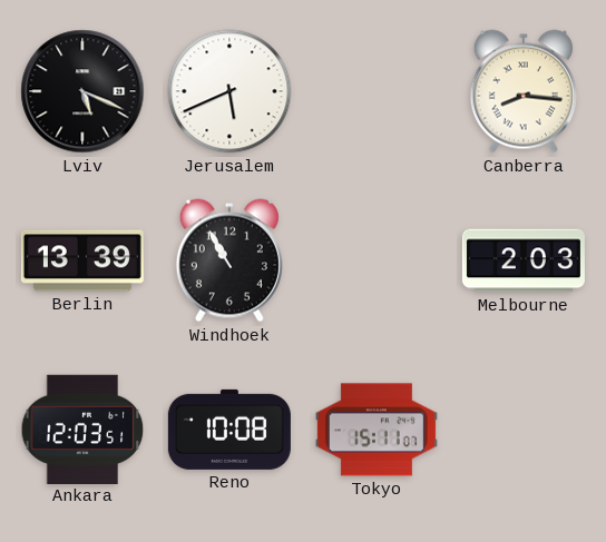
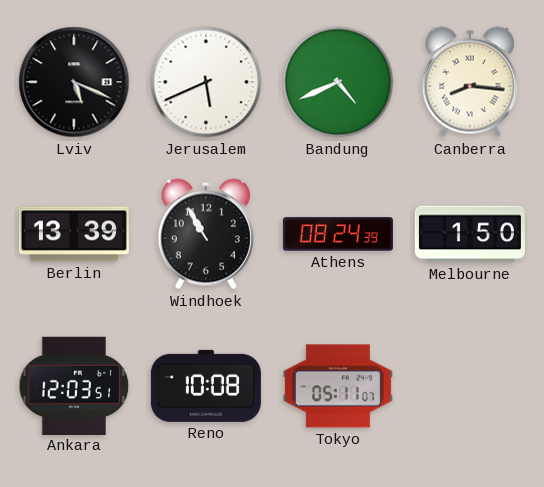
Bandung: none -> 4:41 (338, 82)
Athens: none -> 08:24 (338, 234)
Melbourne: 2:03 -> 1:50 (470, 234)
Tokyo: 15:11 -> 05:11 (338, 386)
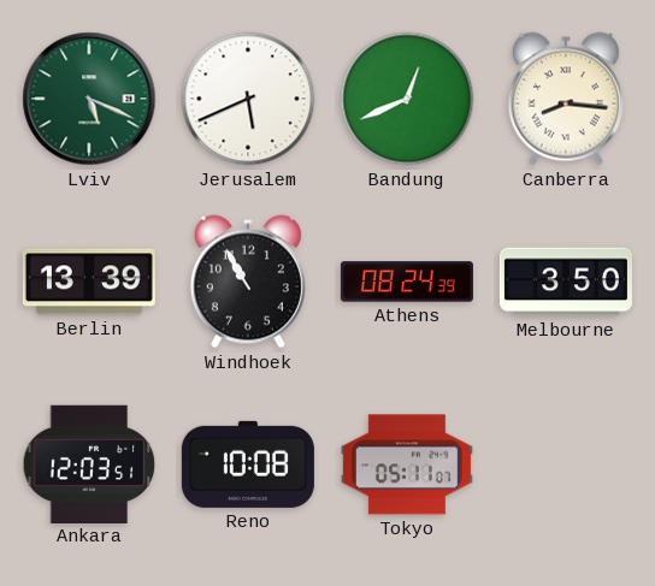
Lviv dial: black -> green (89, 99)
Bandung: 4:41 -> 12:41 (407, 99)
Melbourne: 1:50 -> 3:50 (566, 282)
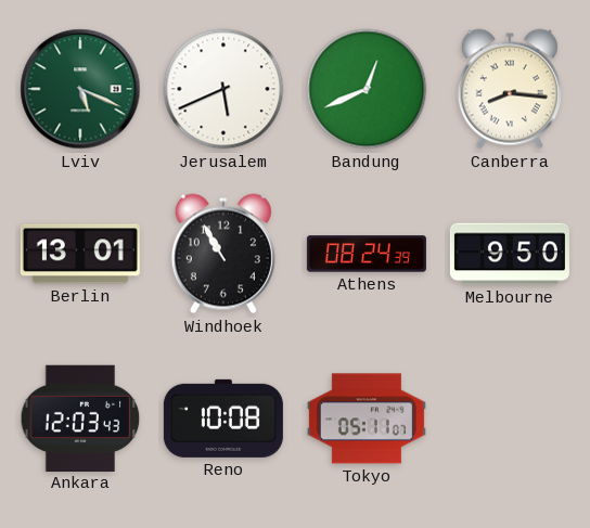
Berlin: 13:39 -> 13:01 (80, 254)
Melbourne: 3:50 -> 9:50 (510, 254)
Ankara: 12:03:51 -> 12:03:43 (80, 417)
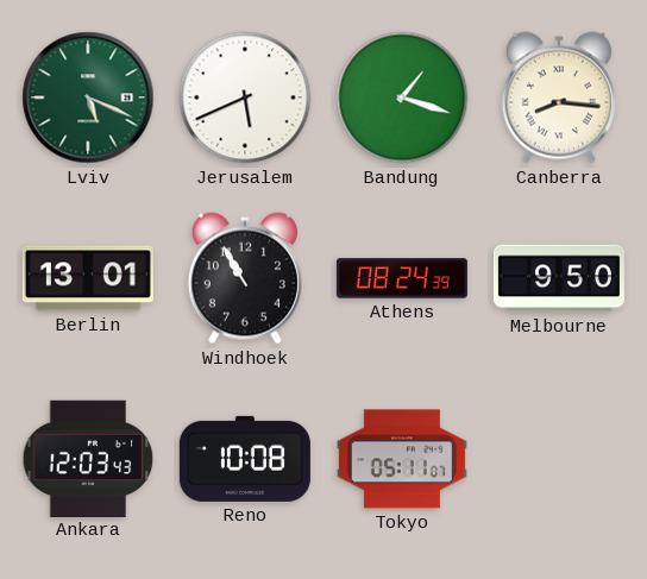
Bandung: 12:41 -> 1:18 (402, 97)
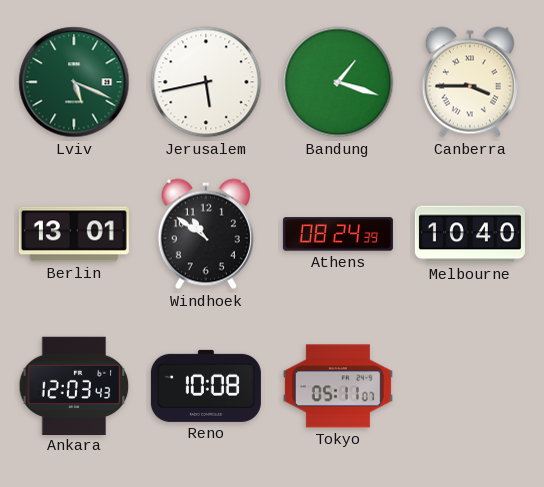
Jerusalem: 5:41 -> 5:43 (206, 82)
Canberra: 8:16 -> 3:45 (470, 82)
Windhoek: 10:55 -> 10:51 (206, 234)
Melbourne: 9:50 -> 10:40 (470, 234)
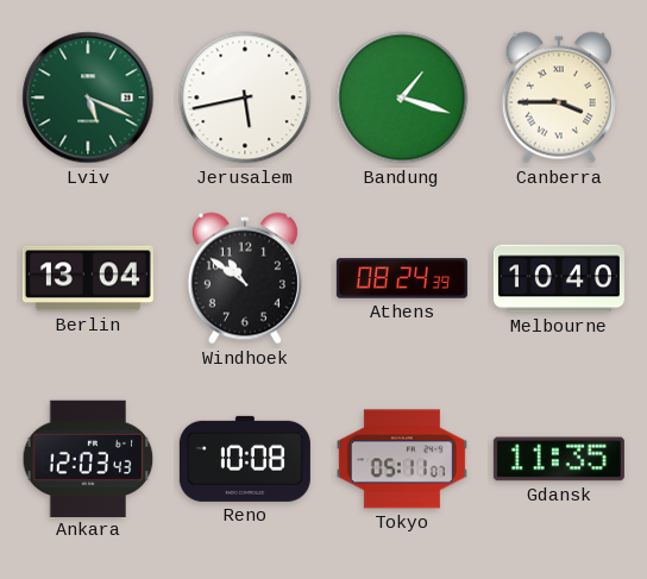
Berlin: 13:01 -> 13:04 (88, 278)
Gdansk: none -> 11:35 (559, 459)
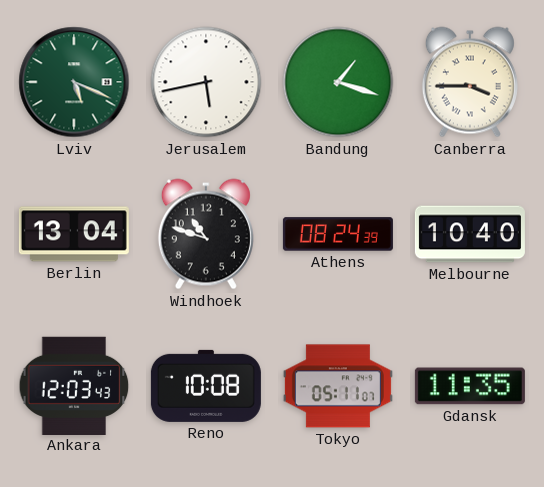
Windhoek: 10:51 -> 10:48 (206, 234)
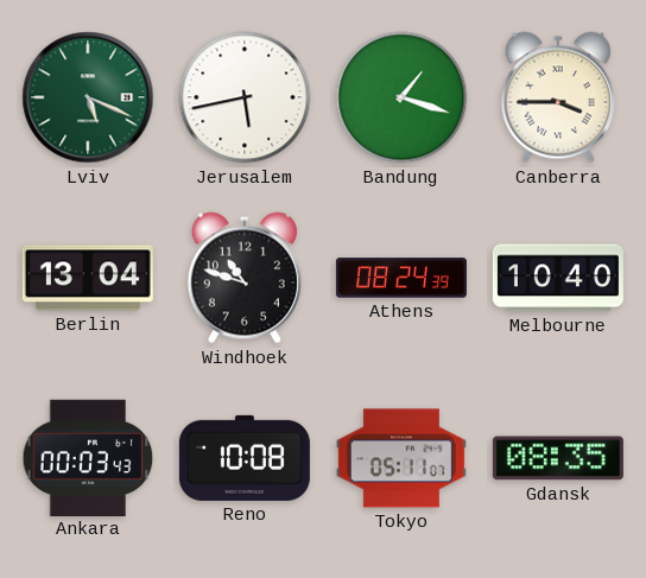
Ankara: 12:03 -> 00:03 (88, 457)
Gdansk: 11:35 -> 08:35 (558, 458)
